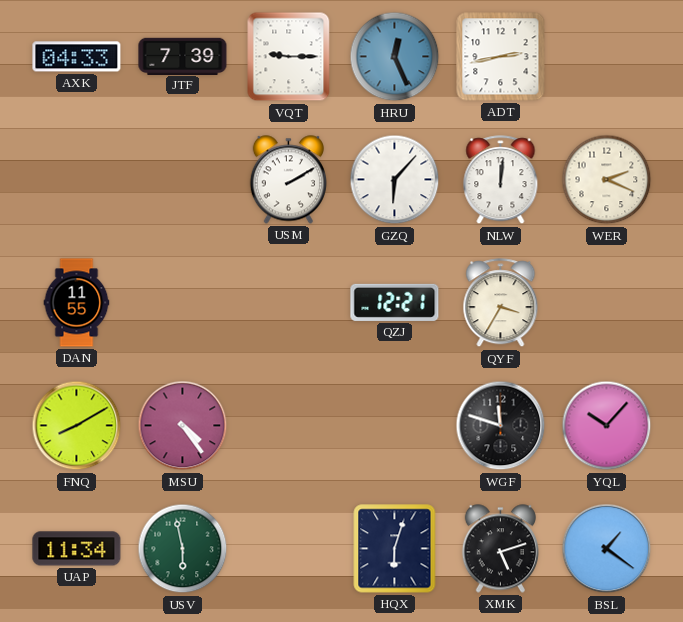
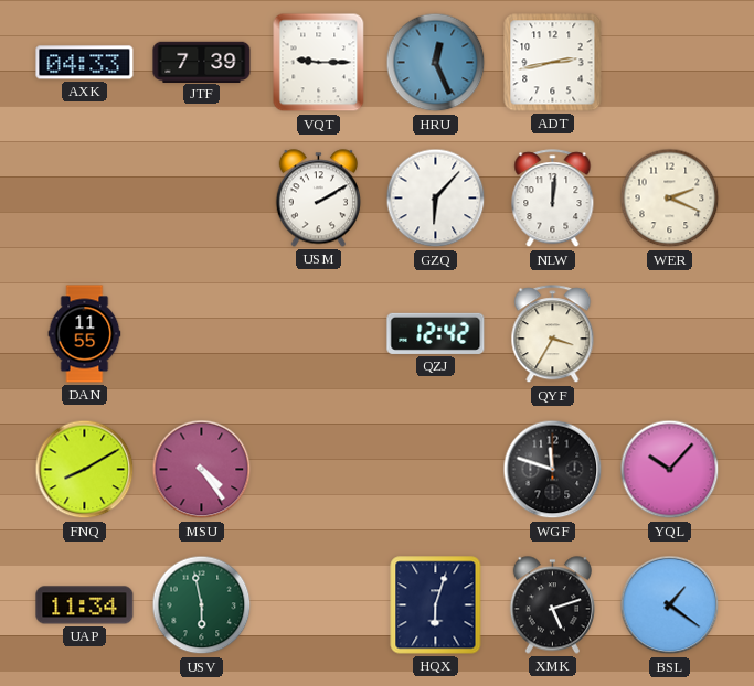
QZJ: 12:21 -> 12:42 (436, 333)
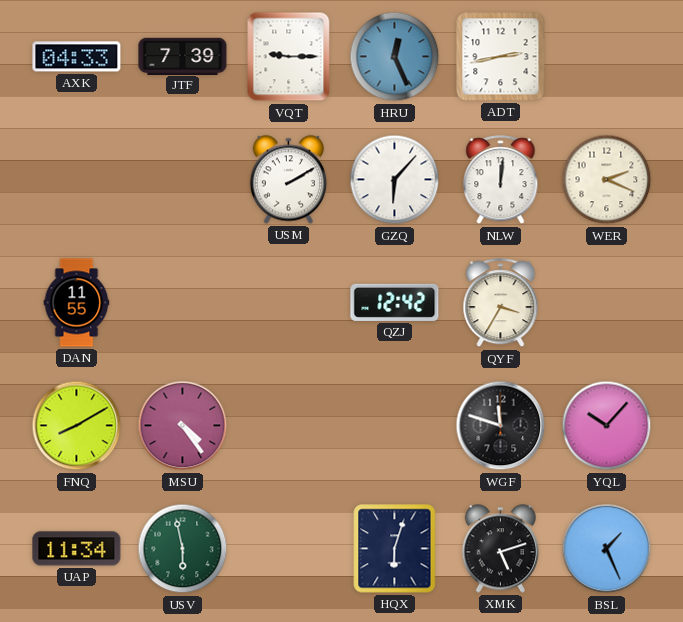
BSL: 1:21 -> 1:26 (607, 549)
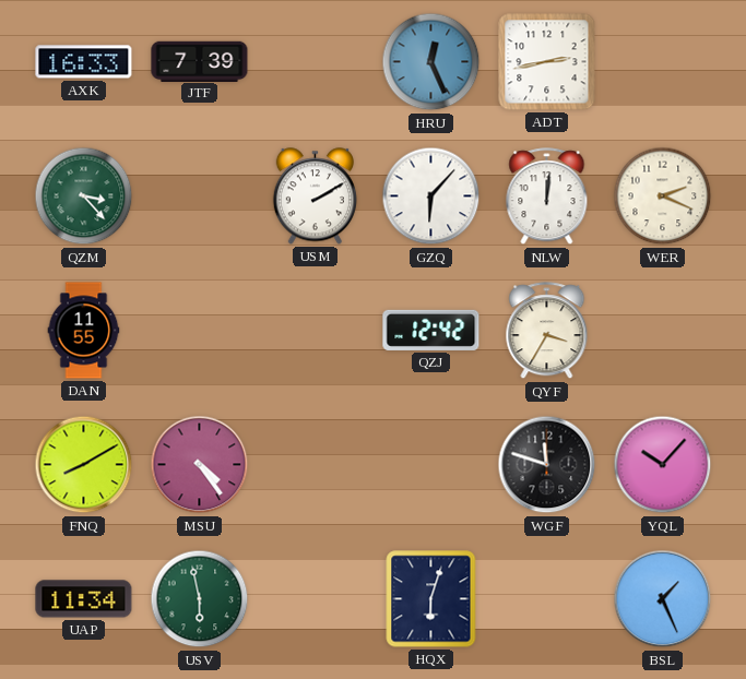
AXK: 04:33 -> 16:33 (84, 62)
VQT: 9:15 -> none (289, 57)
QZM: none -> 3:23 (84, 196)
XMK: 5:12 -> none (500, 549)
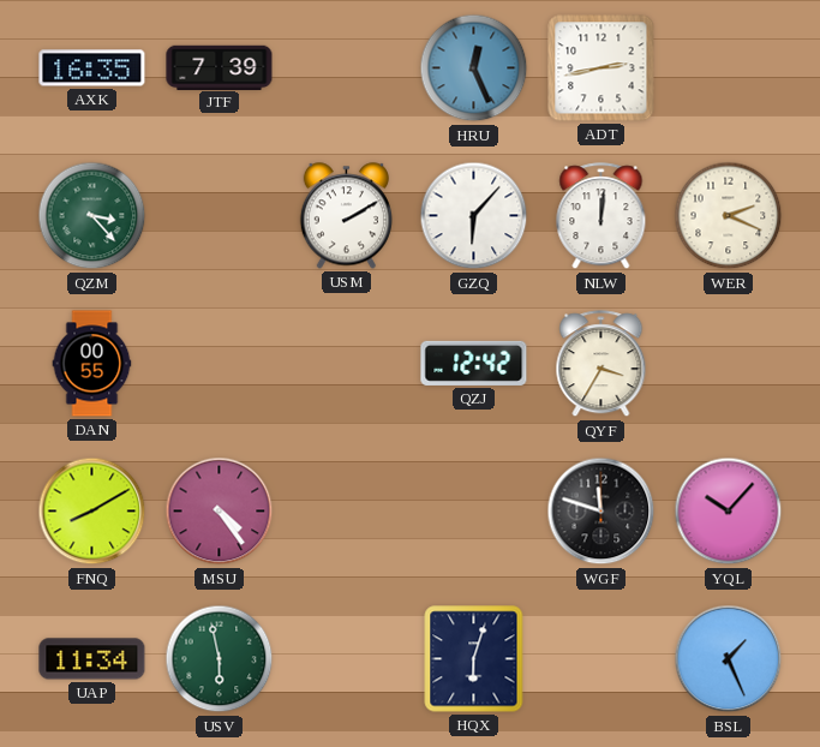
AXK: 16:33 -> 16:35 (92, 68)
DAN: 11:55 -> 00:55 (92, 364)
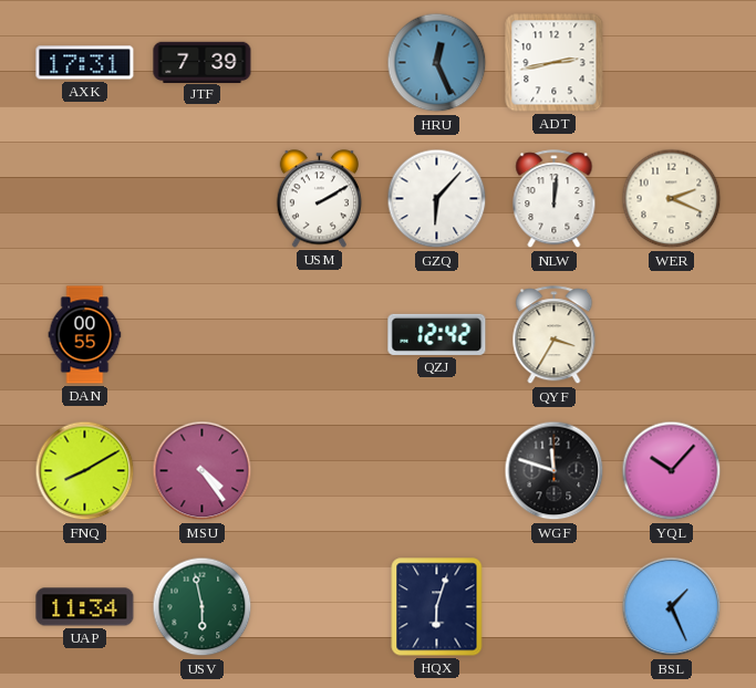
AXK: 16:35 -> 17:31 (85, 63)
QZM: 3:23 -> none (92, 216)
